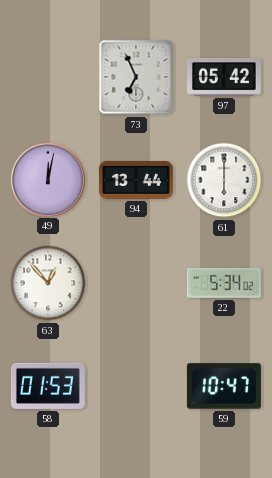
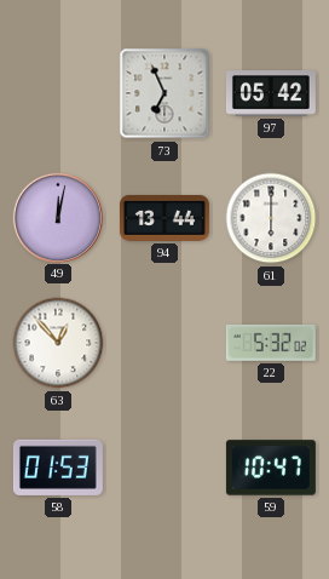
22: 5:34 -> 5:32 (271, 343)
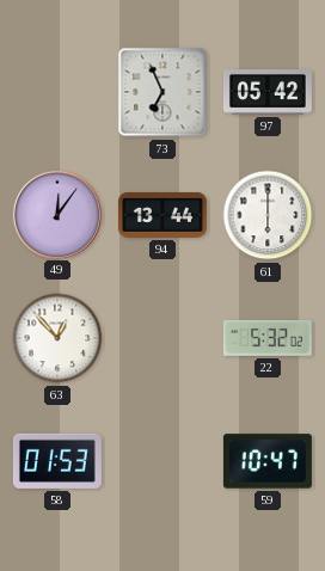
49: 12:02 -> 12:06 (56, 214)
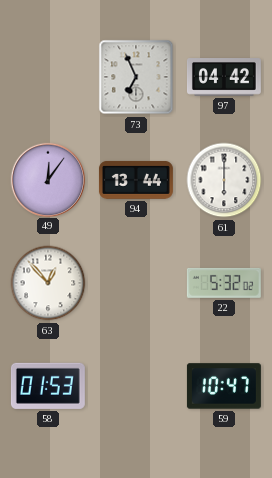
97: 05:42 -> 04:42 (224, 78)
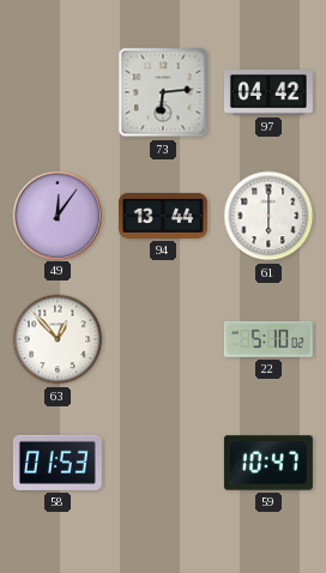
73: 6:56 -> 6:14 (163, 92)
22: 5:32 -> 5:10 (268, 339)
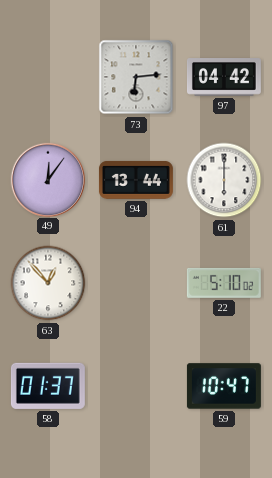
58: 01:53 -> 01:37 (48, 386)
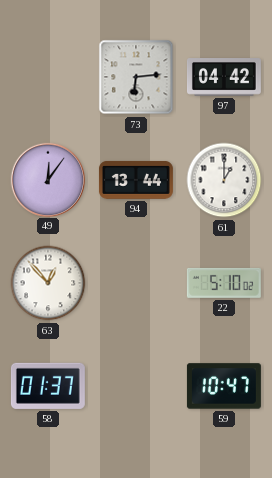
61: 6:00 -> 1:00 (224, 180)
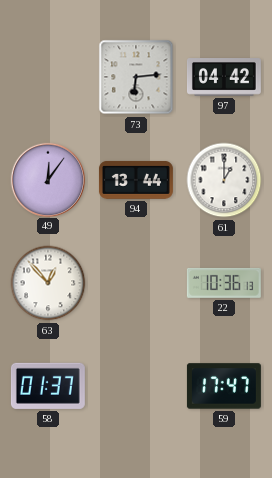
22: 5:10 -> 10:36 (224, 283)
59: 10:47 -> 17:47 (224, 386)
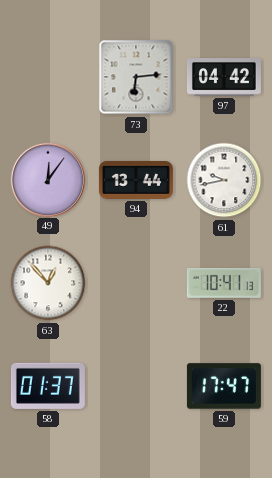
61: 1:00 -> 9:43 (224, 180)
22: 10:36 -> 10:41 (224, 283)
